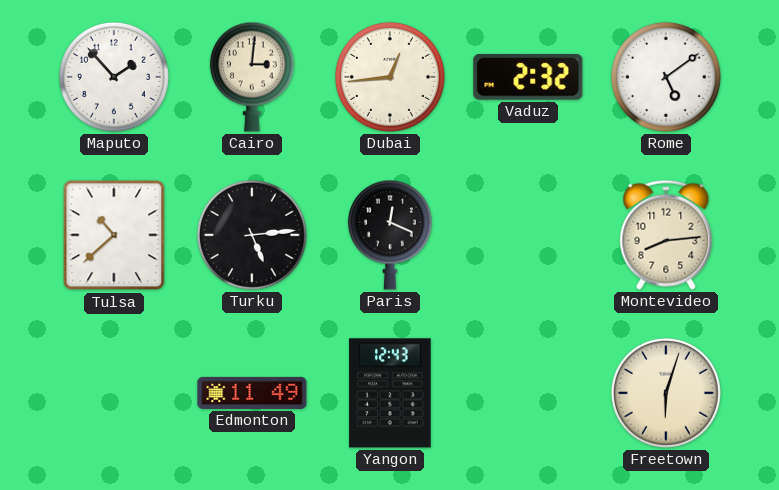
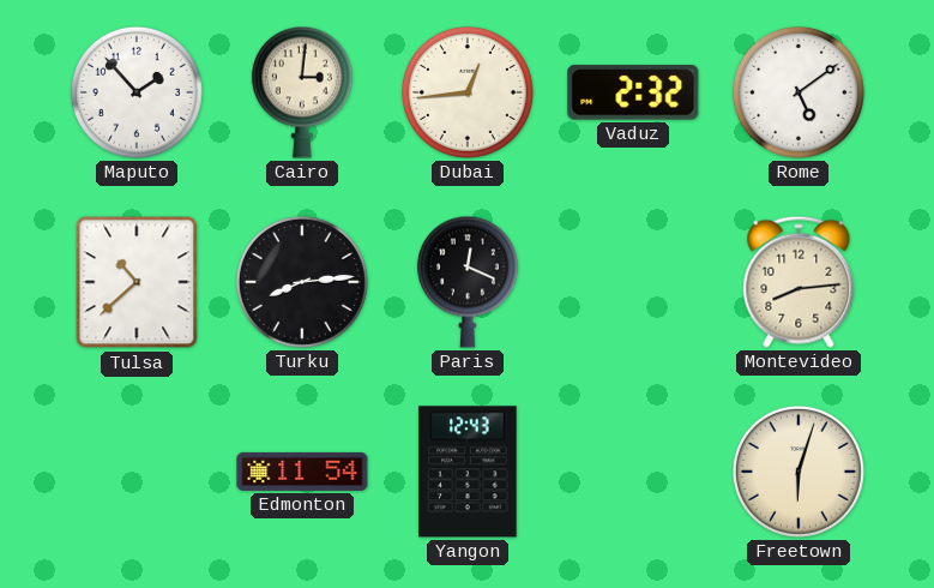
Turku: 5:14 -> 8:14 (302, 282)
Edmonton: 11:49 -> 11:54 (302, 472)
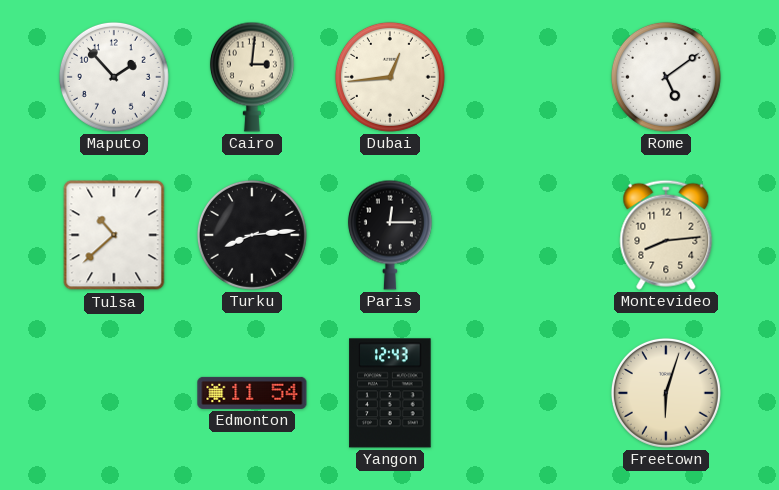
Vaduz: 2:32 -> none (633, 94)
Paris: 12:19 -> 12:15 (390, 235)
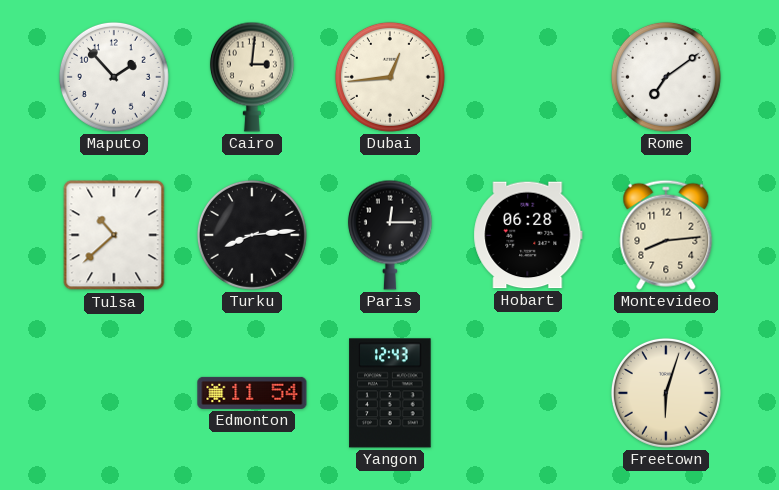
Rome: 5:09 -> 7:09 (666, 77)
Hobart: none -> 06:28 (528, 235)
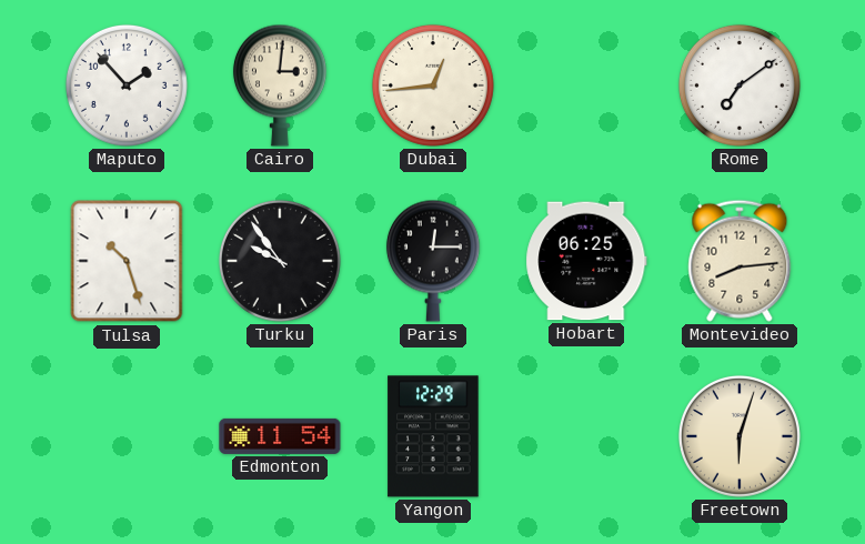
Tulsa: 10:38 -> 10:27 (127, 261)
Turku: 8:14 -> 9:54 (280, 261)
Hobart: 06:28 -> 06:25 (586, 261)
Yangon: 12:43 -> 12:29 (433, 436)
